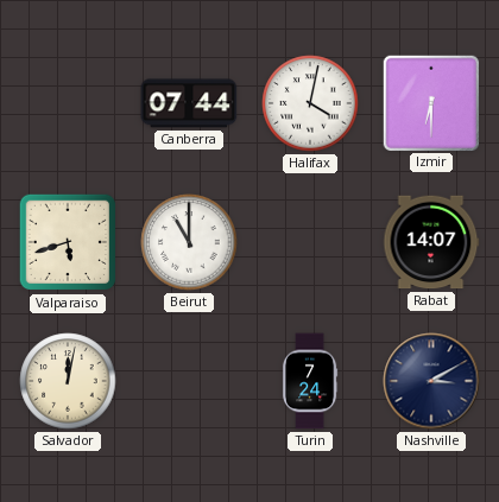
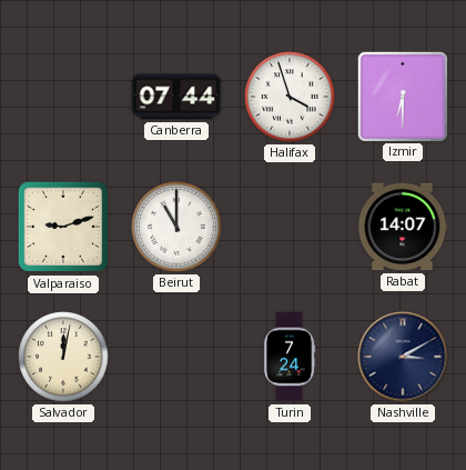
Halifax: 4:02 -> 3:57 (290, 97)
Valparaiso: 5:42 -> 9:12 (63, 227)
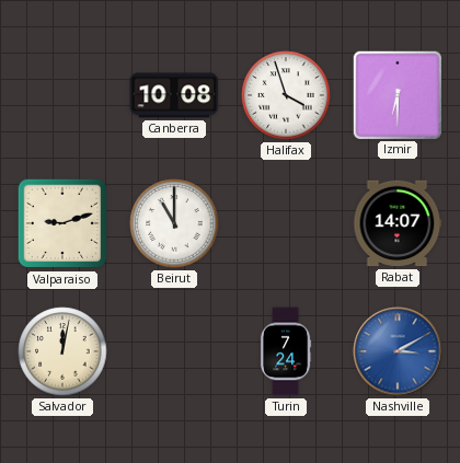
Canberra: 07:44 -> 10:08 (174, 95)
Nashville dial: navy -> blue (398, 351)
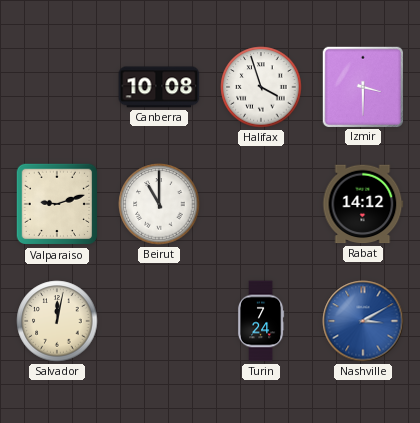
Izmir: 6:30 -> 3:30 (362, 86)
Rabat: 14:07 -> 14:12 (363, 204)
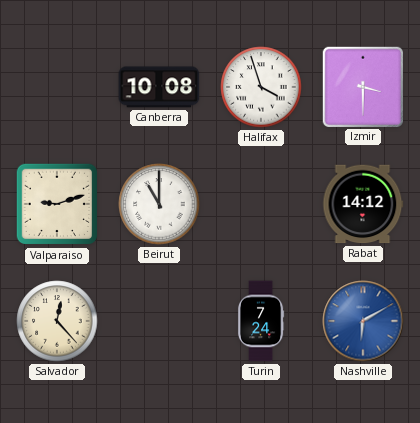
Salvador: 12:02 -> 12:23 (57, 321)
Nashville: 3:10 -> 6:10 (363, 321)
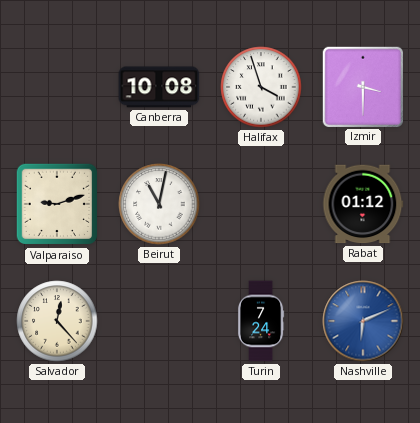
Beirut: 11:00 -> 11:02 (159, 204)
Rabat: 14:12 -> 01:12 (363, 204)
Nashville: 6:10 -> 6:11 (363, 321)
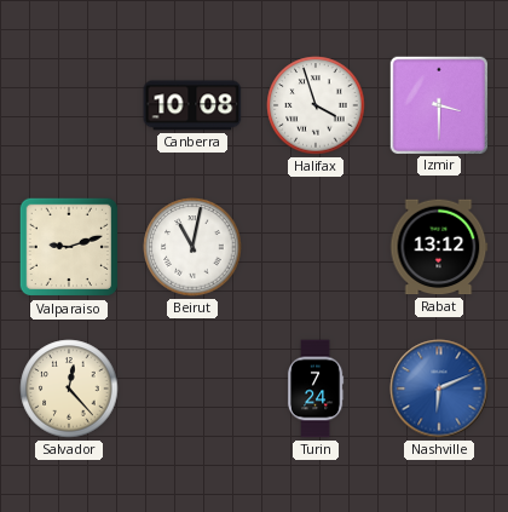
Rabat: 01:12 -> 13:12 (439, 247)
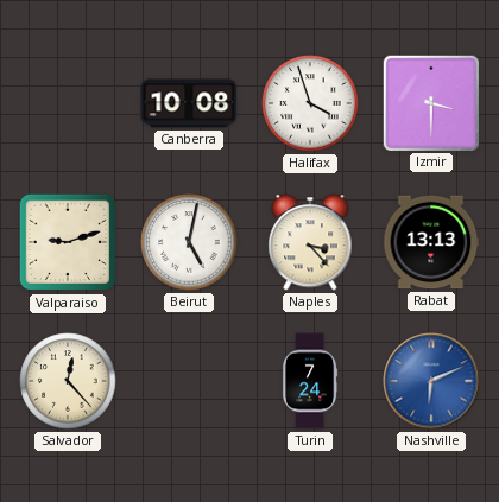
Beirut: 11:02 -> 5:02 (189, 242)
Naples: none -> 3:23 (310, 242)
Rabat: 13:12 -> 13:13 (431, 242)
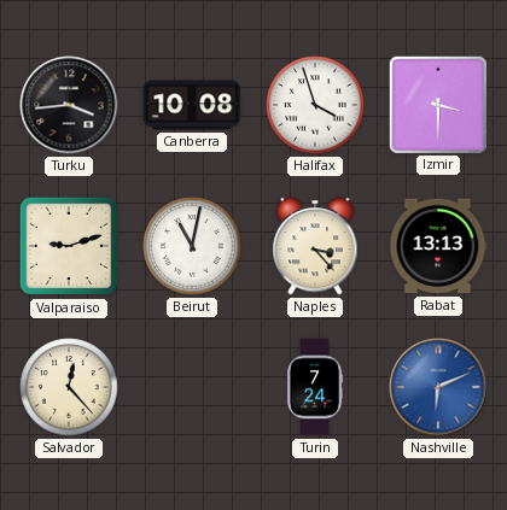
Turku: none -> 3:44 (69, 105)
Beirut: 5:02 -> 11:02 (192, 246)
